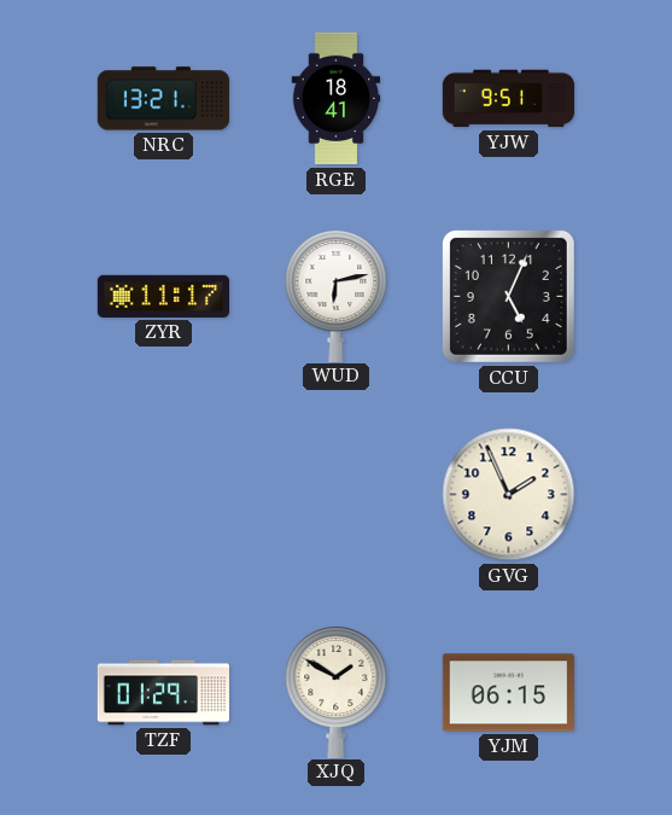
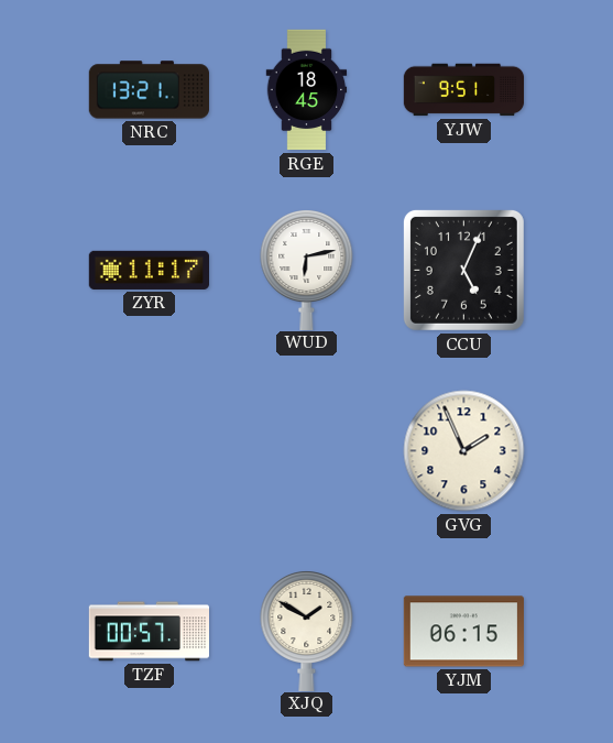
RGE: 18:41 -> 18:45 (307, 90)
TZF: 01:29 -> 00:57 (150, 632)
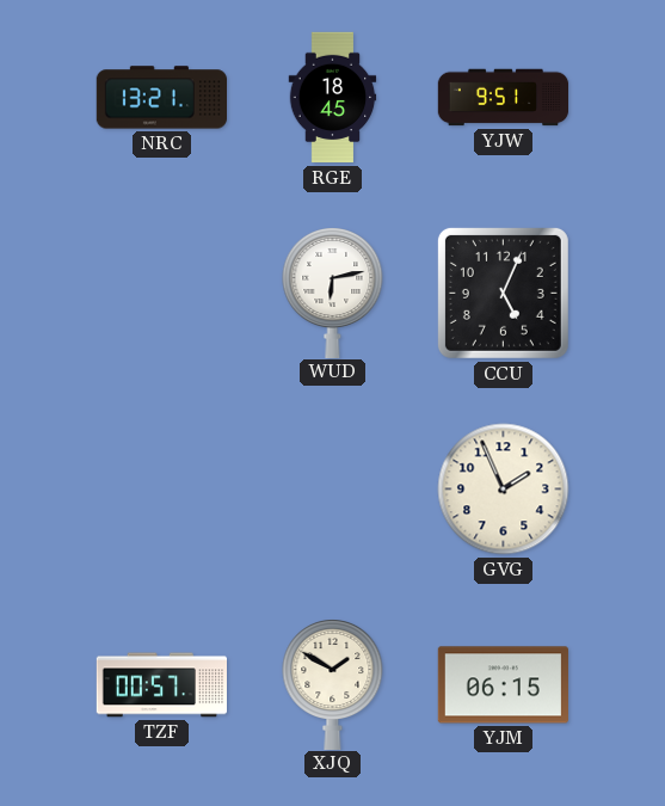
ZYR: 11:17 -> none (149, 270)
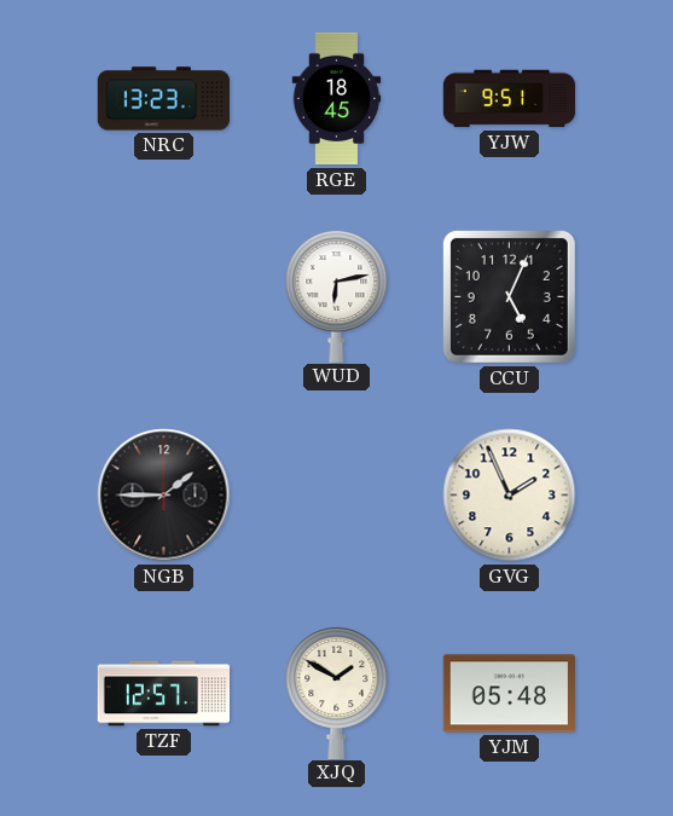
NRC: 13:21 -> 13:23 (163, 99)
NGB: none -> 1:45 (164, 496)
TZF: 00:57 -> 12:57 (164, 694)
YJM: 06:15 -> 05:48 (509, 694)
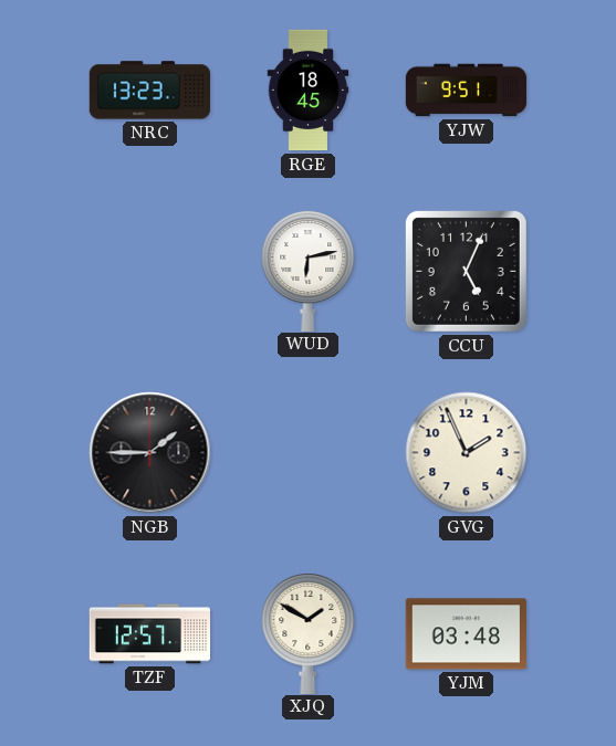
YJM: 05:48 -> 03:48 (466, 634)
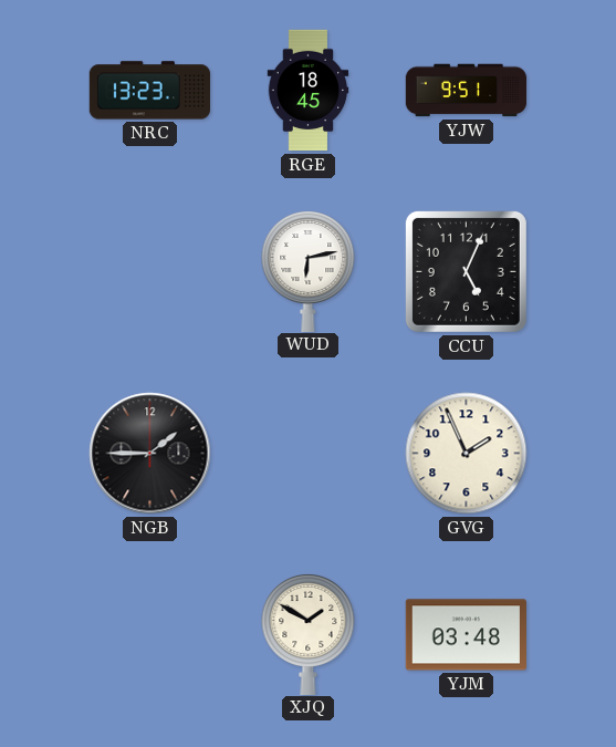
TZF: 12:57 -> none (150, 634)
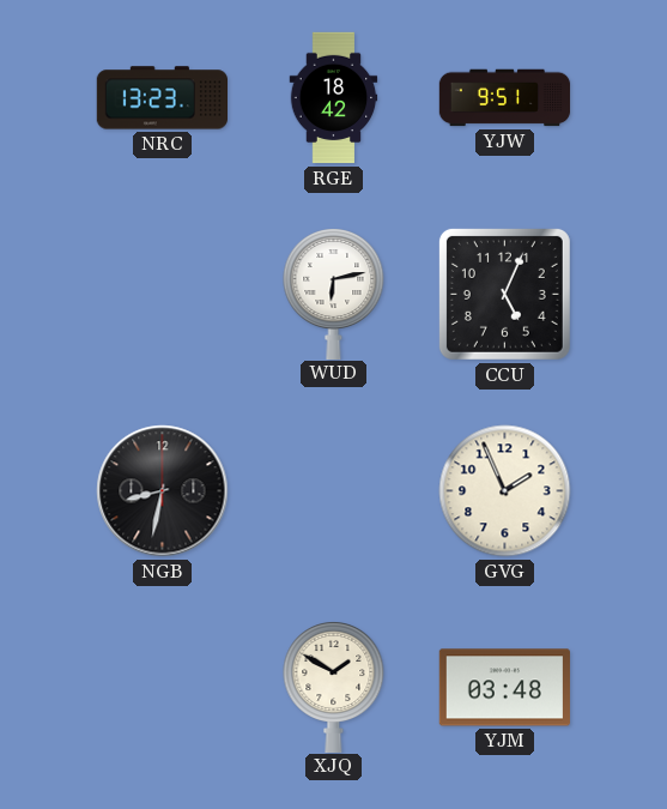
RGE: 18:45 -> 18:42 (334, 98)
NGB: 1:45 -> 8:32 (163, 491)
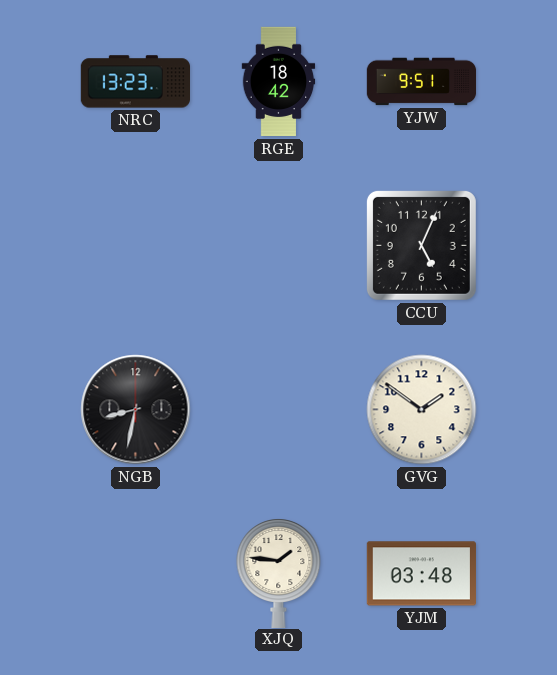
WUD: 6:13 -> none (334, 294)
GVG: 1:56 -> 1:51 (422, 410)
XJQ: 1:50 -> 1:46 (279, 573)
